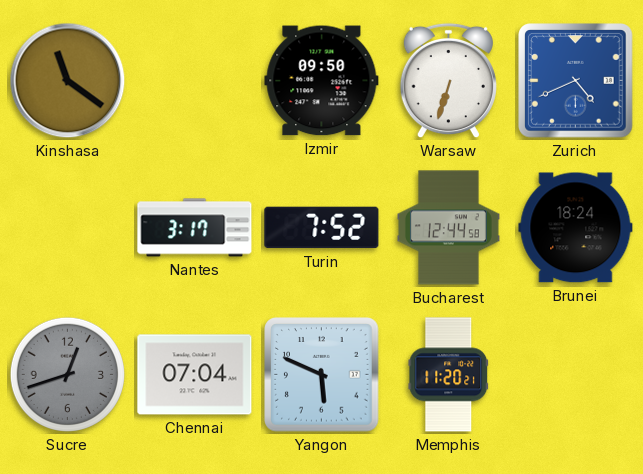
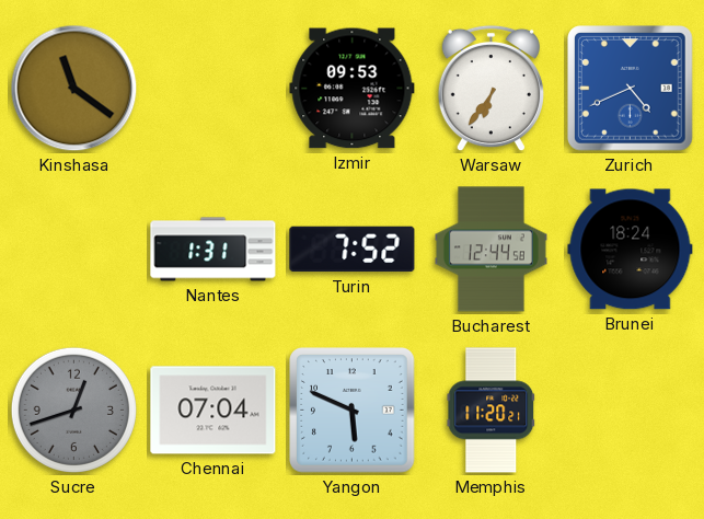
Izmir: 09:50 -> 09:53 (353, 89)
Warsaw: 6:33 -> 6:36 (491, 89)
Nantes: 3:17 -> 1:31 (213, 250)
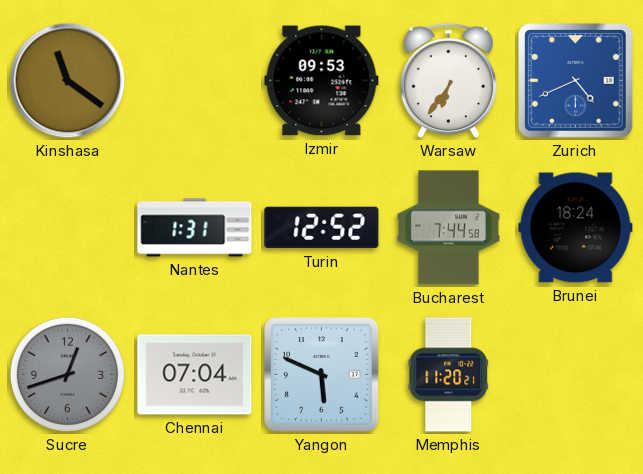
Turin: 7:52 -> 12:52 (322, 228)
Bucharest: 12:44 -> 7:44 (448, 228)
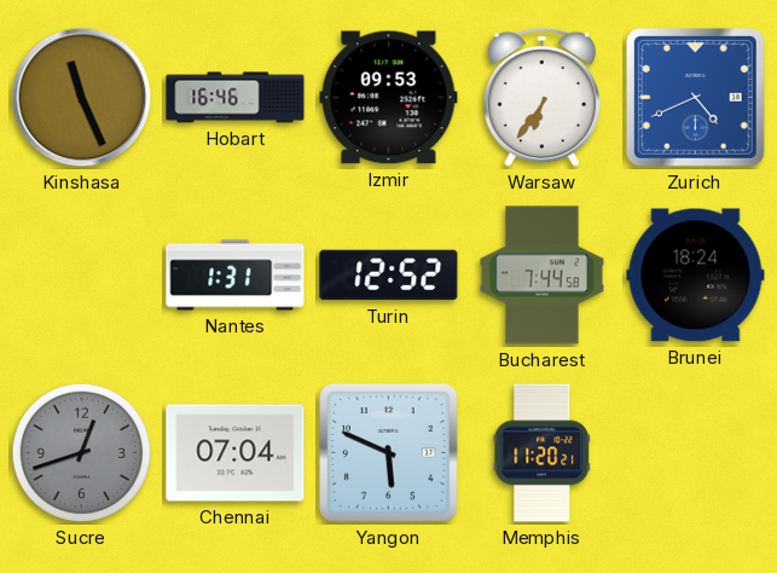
Kinshasa: 11:21 -> 11:26 (82, 98)
Hobart: none -> 16:46 (236, 98)
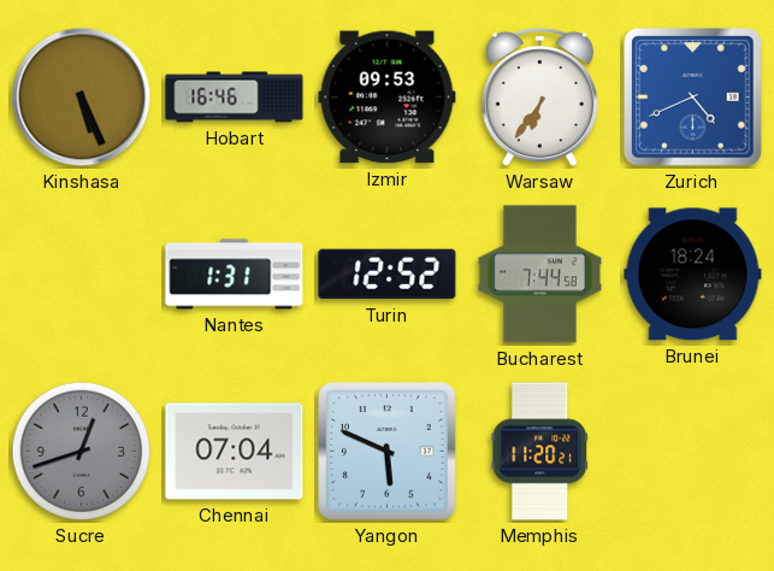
Kinshasa: 11:26 -> 5:26 (82, 98)
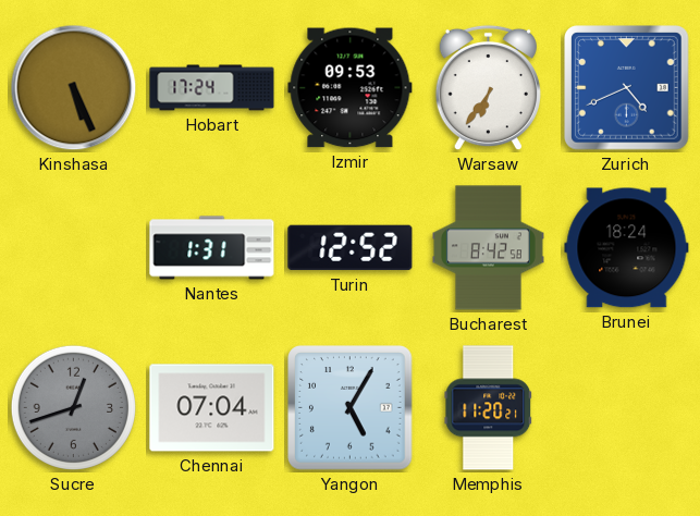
Hobart: 16:46 -> 17:24 (212, 88)
Bucharest: 7:44 -> 8:42 (488, 248)
Yangon: 5:49 -> 5:05 (351, 408)
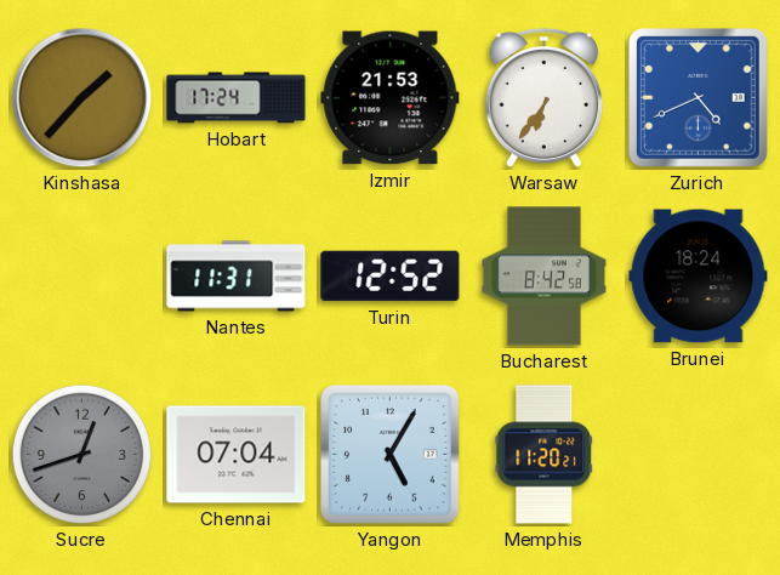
Kinshasa: 5:26 -> 1:37 (82, 98)
Izmir: 09:53 -> 21:53 (391, 98)
Nantes: 1:31 -> 11:31 (237, 277)
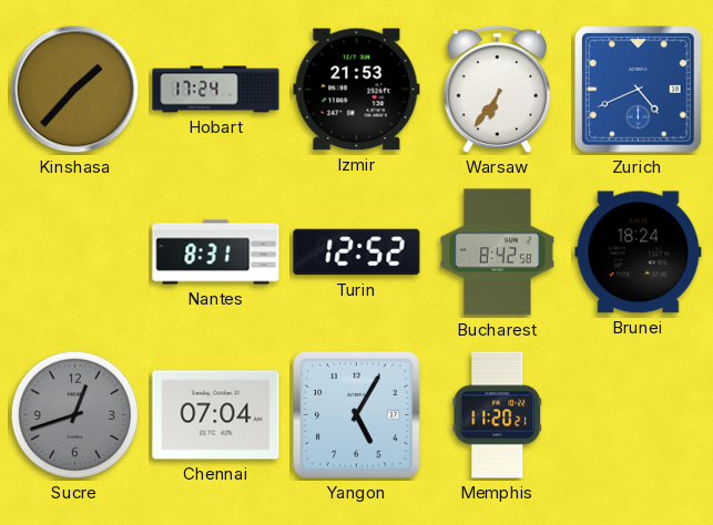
Nantes: 11:31 -> 8:31 (216, 253)
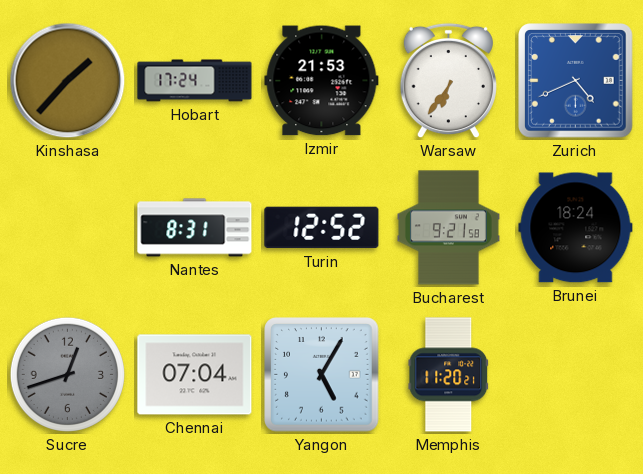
Bucharest: 8:42 -> 9:21 (448, 228)
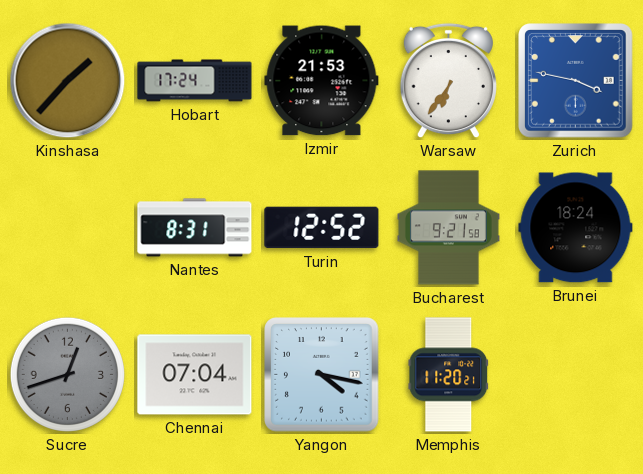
Zurich: 4:41 -> 3:47 (576, 81)
Yangon: 5:05 -> 4:17 (322, 375)
